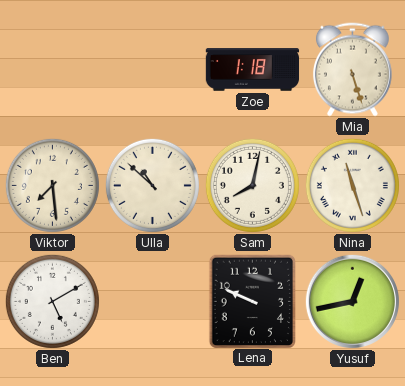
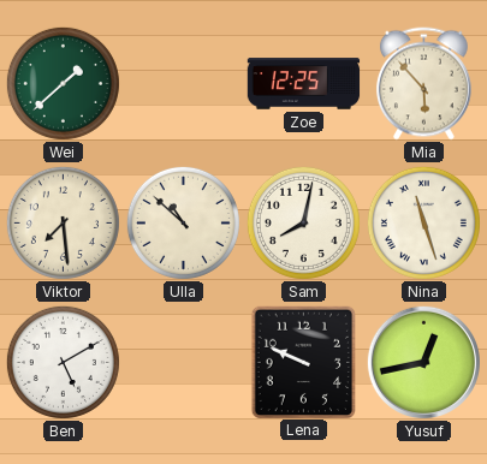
Wei: none -> 1:38 (63, 83)
Zoe: 1:18 -> 12:25 (304, 84)
Mia: 5:27 -> 5:53 (423, 84)
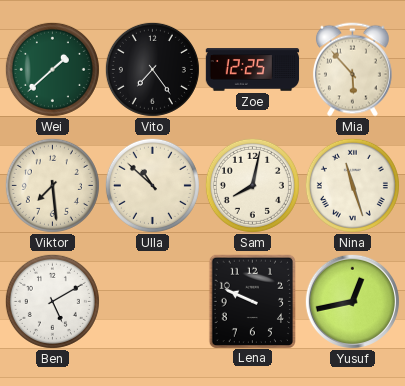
Vito: none -> 7:24 (152, 69)
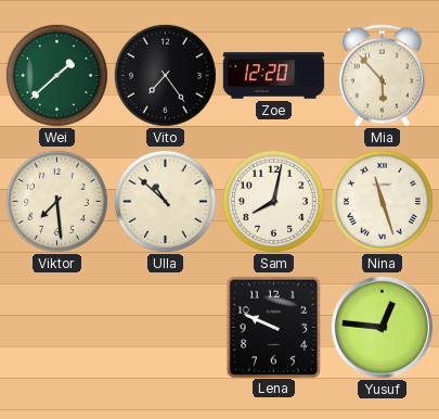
Zoe: 12:25 -> 12:20 (274, 76)
Ben: 5:10 -> none (52, 301)
Yusuf: 12:43 -> 12:46 (382, 327)
